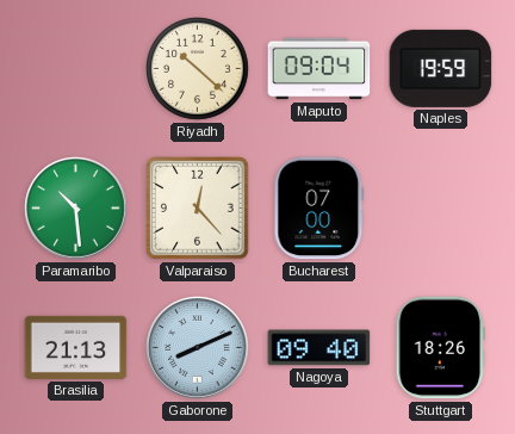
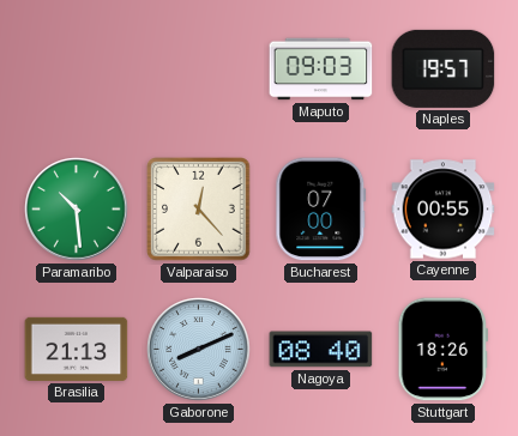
Riyadh: 10:22 -> none (198, 69)
Maputo: 09:04 -> 09:03 (321, 69)
Naples: 19:59 -> 19:57 (444, 68)
Cayenne: none -> 00:55 (444, 210)
Nagoya: 09:40 -> 08:40 (321, 350)
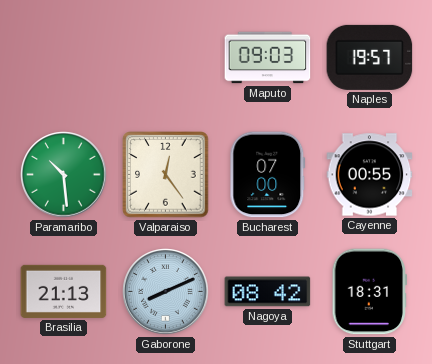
Valparaiso: 12:23 -> 12:24 (166, 175)
Nagoya: 08:40 -> 08:42 (268, 292)
Stuttgart: 18:26 -> 18:31 (369, 292)
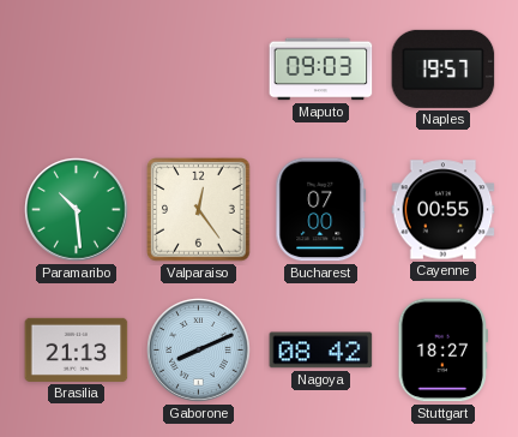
Stuttgart: 18:31 -> 18:27 (442, 351)
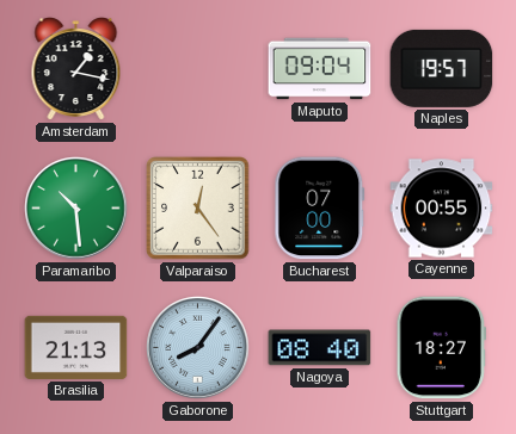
Amsterdam: none -> 1:17 (76, 69)
Maputo: 09:03 -> 09:04 (320, 69)
Gaborone: 8:11 -> 8:06 (198, 348)
Nagoya: 08:42 -> 08:40 (320, 348)
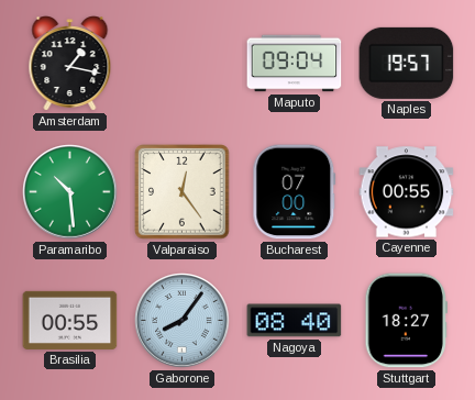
Brasilia: 21:13 -> 00:55 (70, 320)
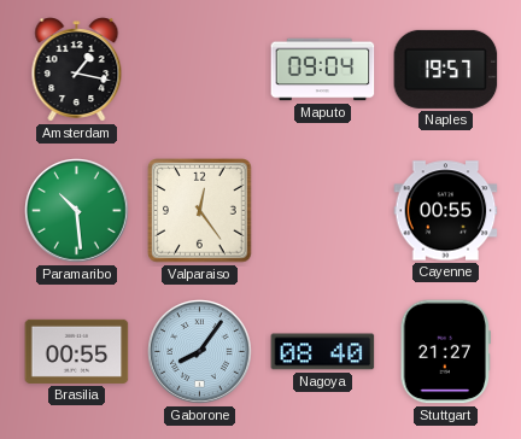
Bucharest: 07:00 -> none (295, 192)
Stuttgart: 18:27 -> 21:27 (445, 352)
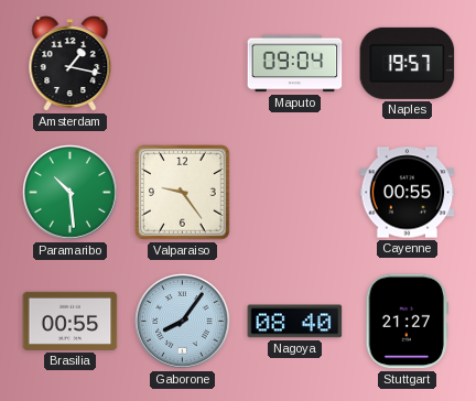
Valparaiso: 12:24 -> 9:24 (183, 193)
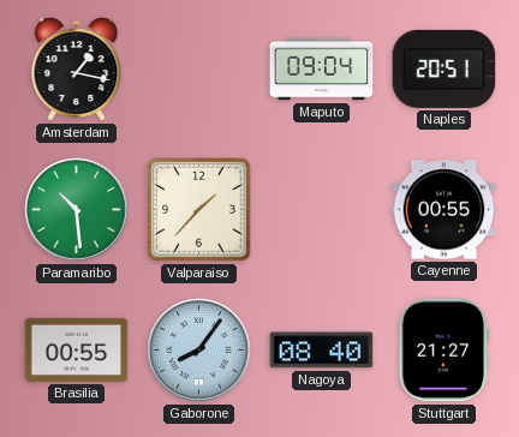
Naples: 19:57 -> 20:51 (445, 68)
Valparaiso: 9:24 -> 1:37 (199, 210)
